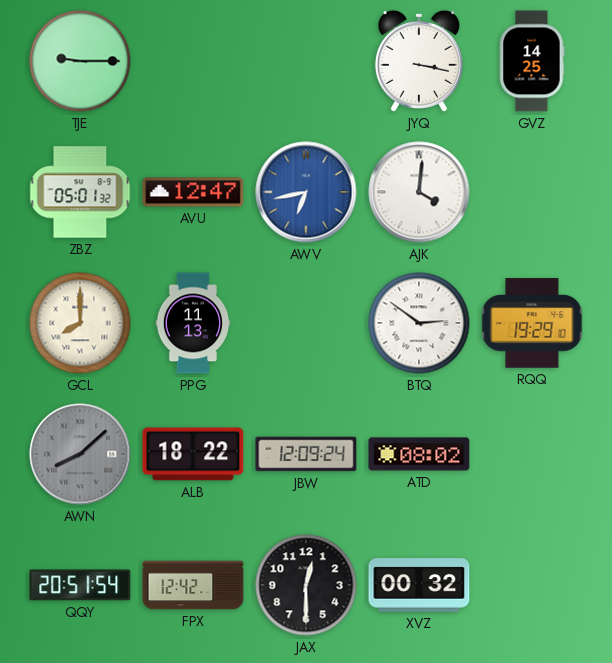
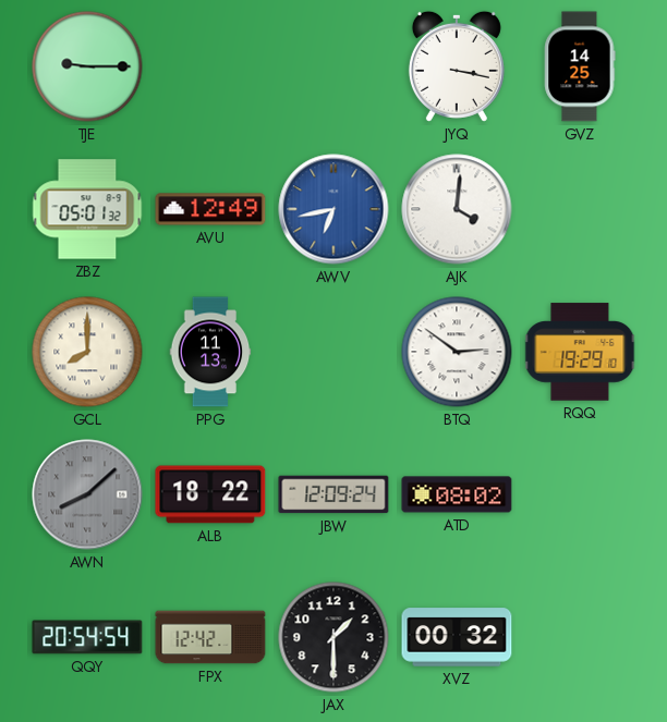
AVU: 12:47 -> 12:49 (210, 209)
QQY: 20:51 -> 20:54 (87, 637)
JAX: 12:30 -> 1:30 (333, 637)
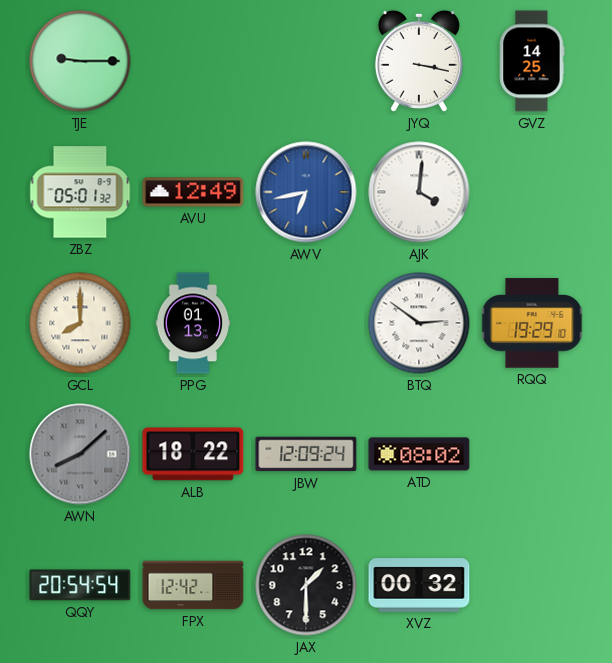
PPG: 11:13 -> 01:13 (193, 323)
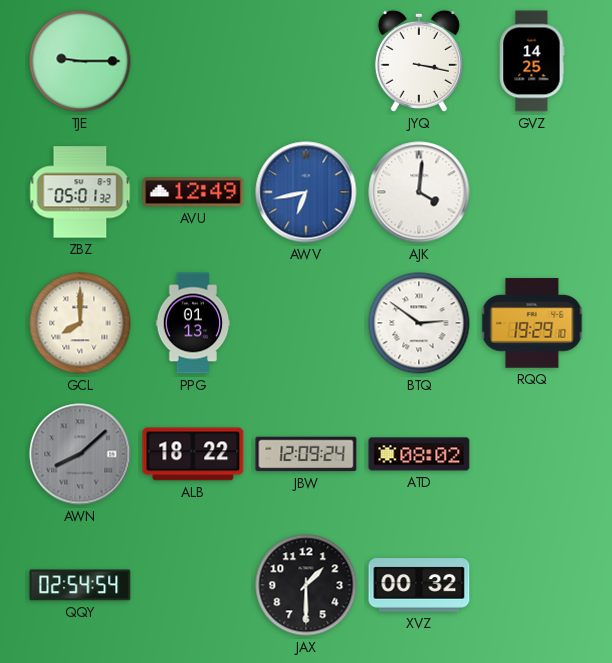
QQY: 20:54 -> 02:54 (80, 585)
FPX: 12:42 -> none (193, 585)
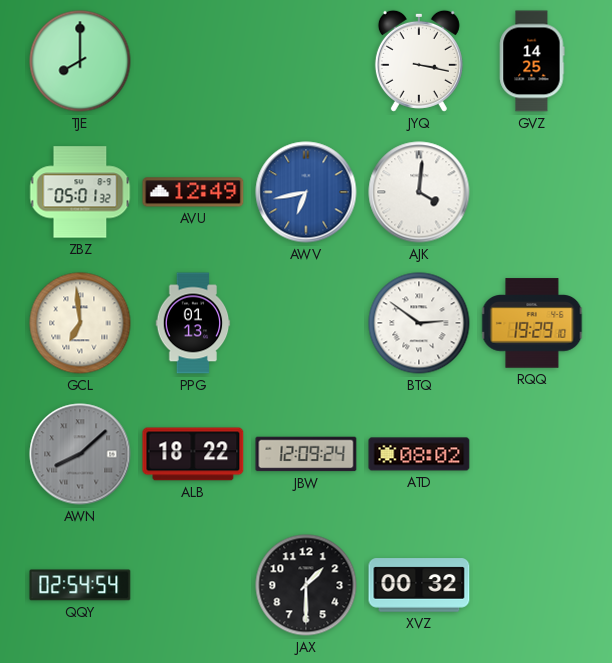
TJE: 9:15 -> 8:00 (80, 61)
GCL: 8:00 -> 6:59 (80, 323)
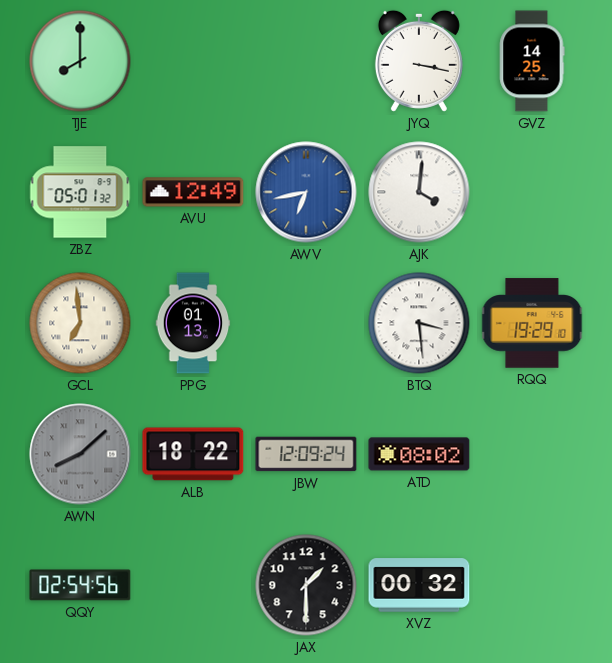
BTQ: 2:51 -> 3:29 (419, 323)
QQY: 02:54:54 -> 02:54:56 (80, 585)
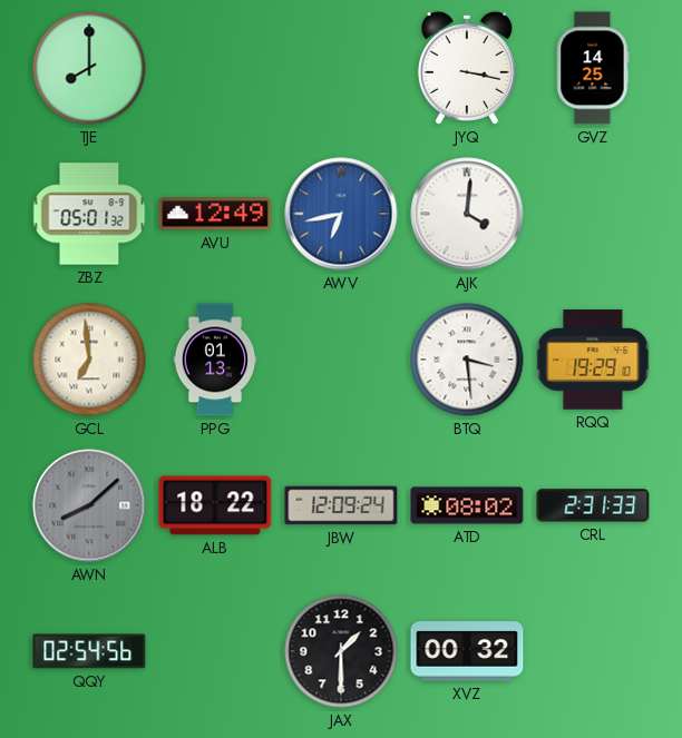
CRL: none -> 2:31 (593, 505)
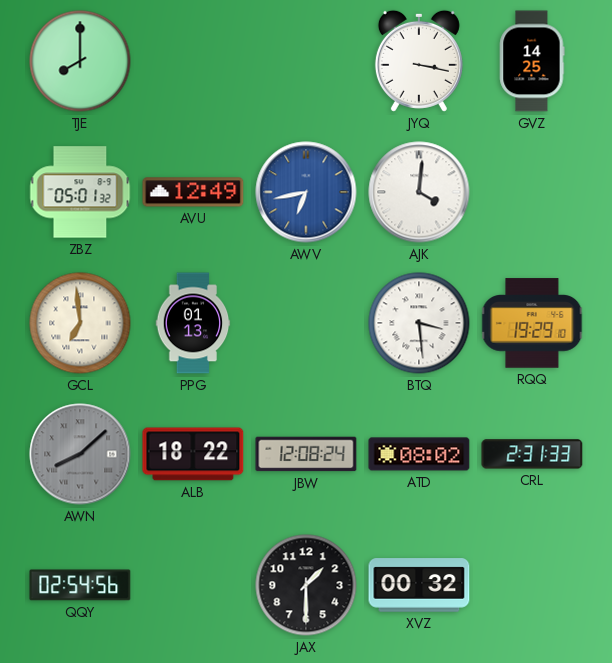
JBW: 12:09 -> 12:08 (306, 454)
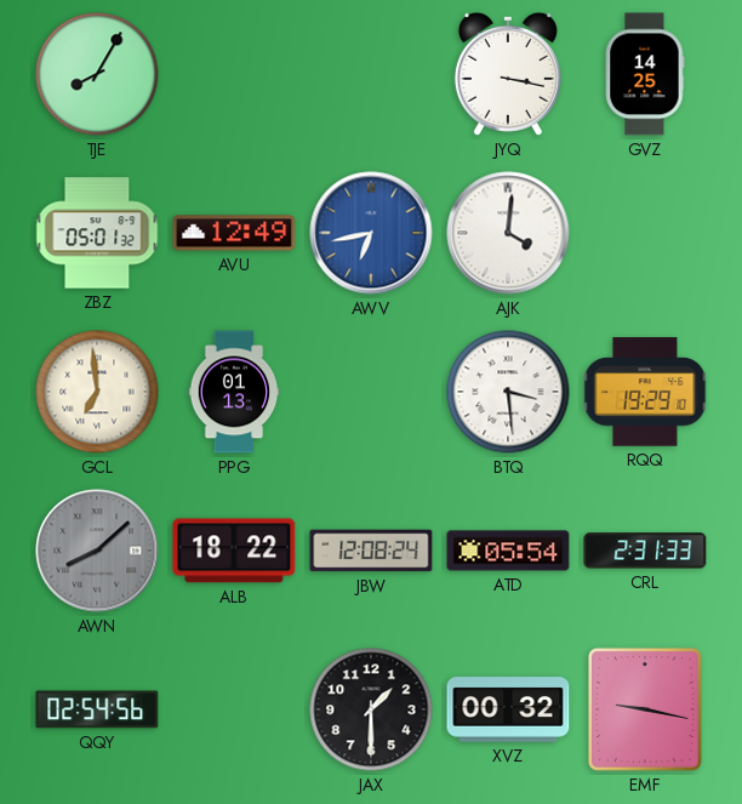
TJE: 8:00 -> 8:05 (97, 74)
ATD: 08:02 -> 05:54 (508, 551)
EMF: none -> 9:17 (645, 709)
